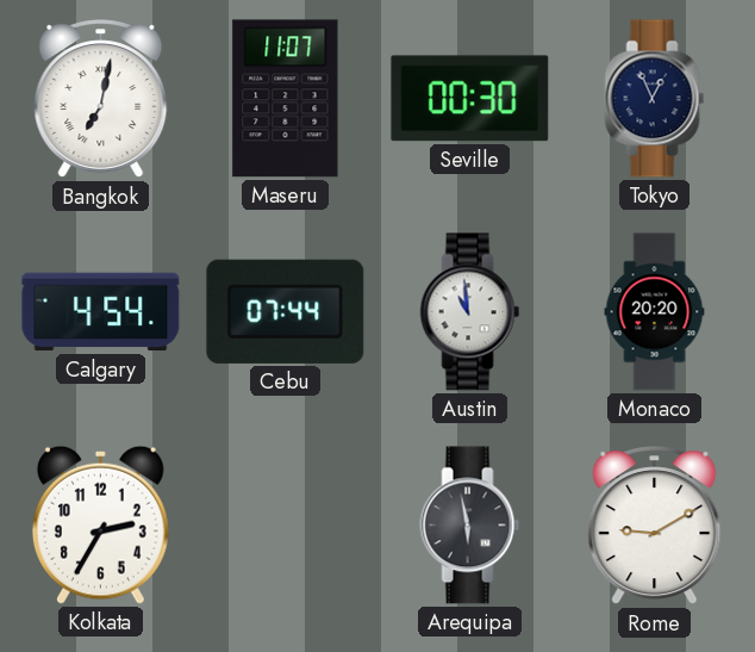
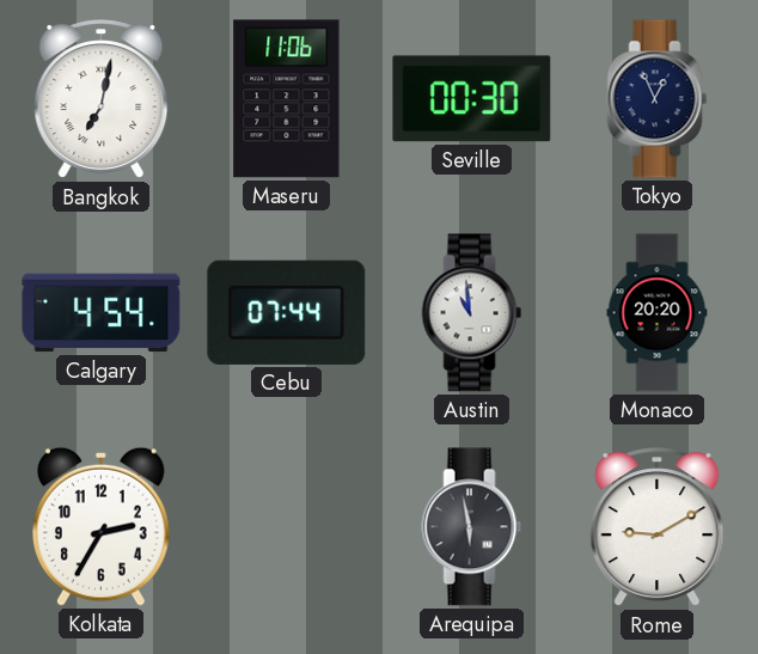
Maseru: 11:07 -> 11:06 (287, 99)
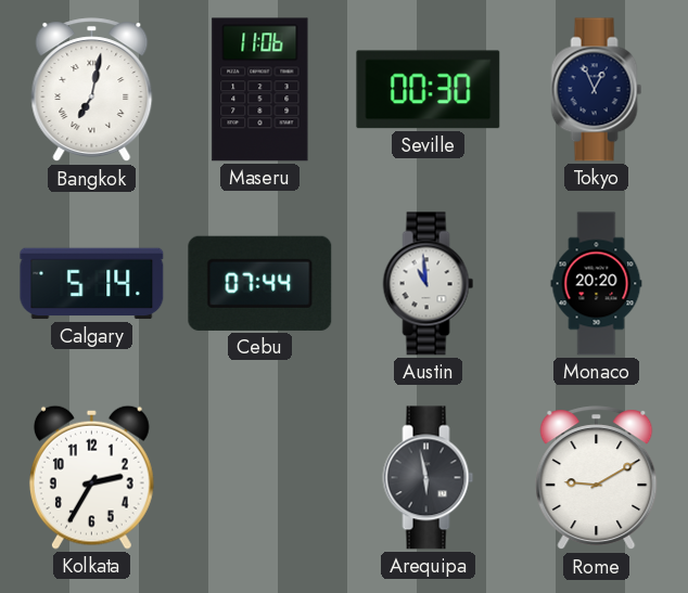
Calgary: 4:54 -> 5:14 (92, 284)
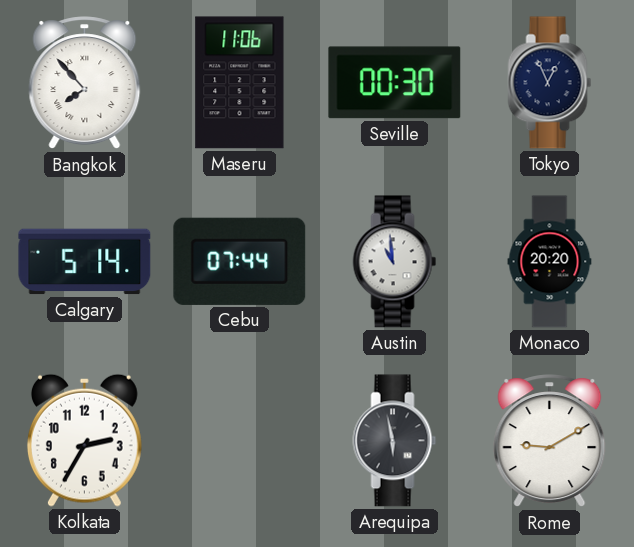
Bangkok: 7:02 -> 7:53 (85, 83)
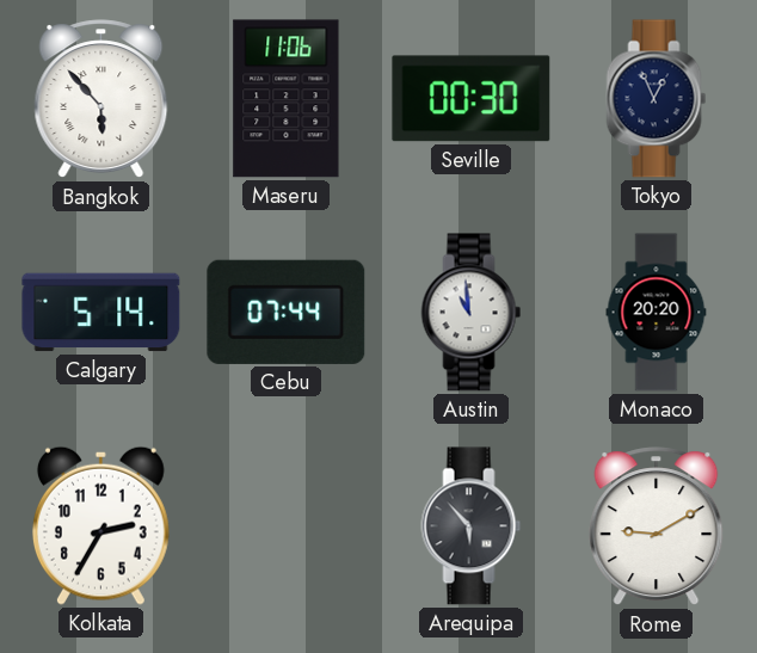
Bangkok: 7:53 -> 5:53 (101, 99)
Arequipa: 5:58 -> 5:53 (472, 526)
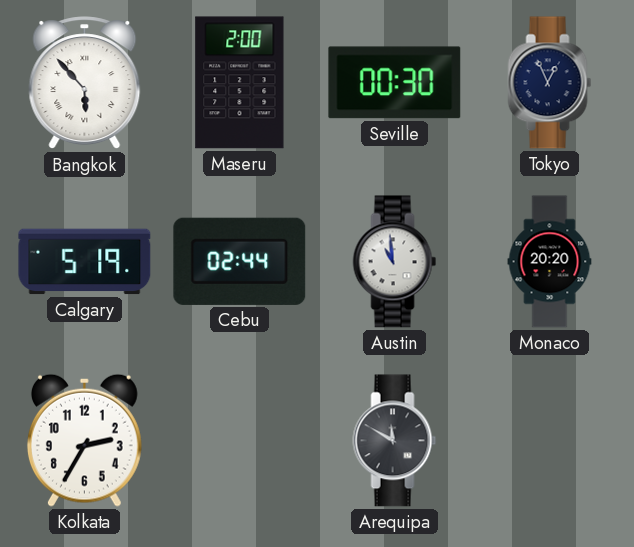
Maseru: 11:06 -> 2:00 (240, 83)
Calgary: 5:14 -> 5:19 (85, 262)
Cebu: 07:44 -> 02:44 (240, 261)
Arequipa: 5:53 -> 11:50 (395, 441)
Rome: 9:10 -> none (657, 526)
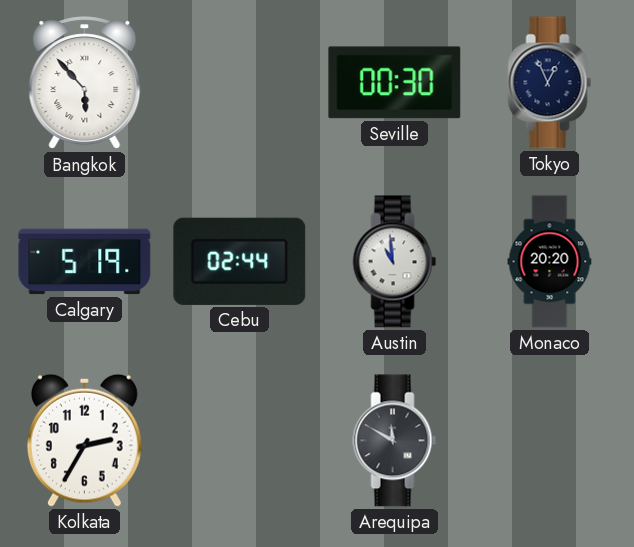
Maseru: 2:00 -> none (240, 83)
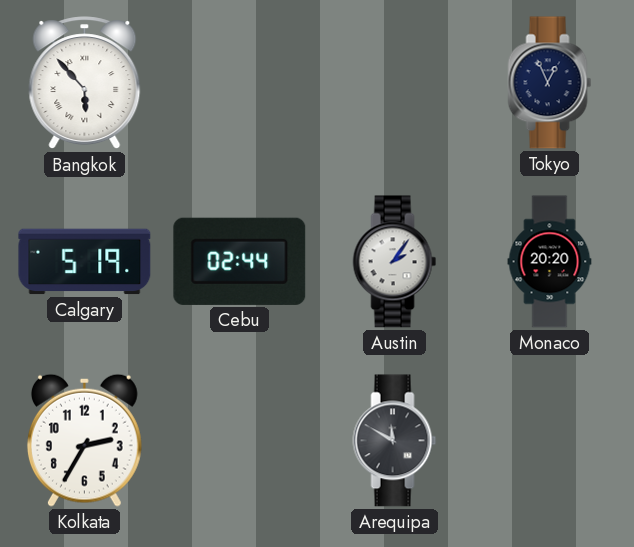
Seville: 00:30 -> none (395, 83)
Austin: 10:59 -> 2:06 (395, 262)
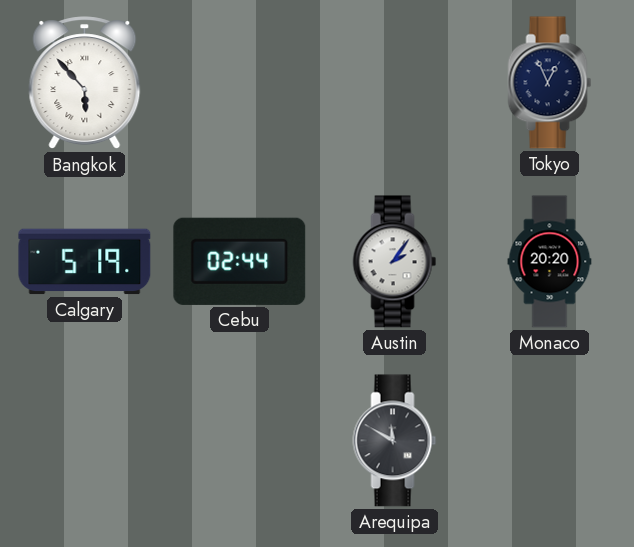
Kolkata: 2:35 -> none (84, 440)
